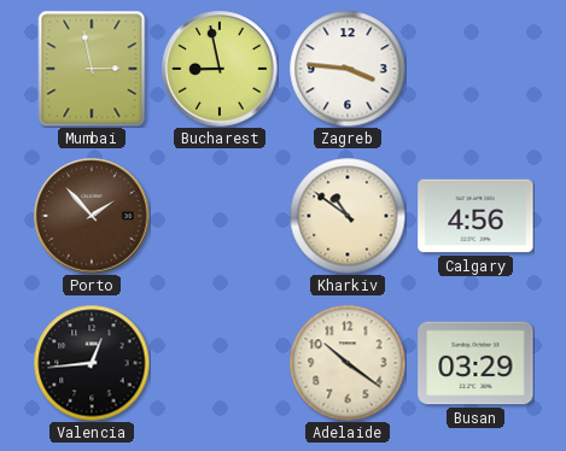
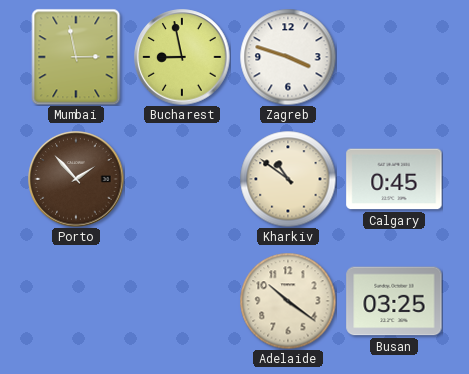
Zagreb: 3:46 -> 3:48 (288, 57)
Calgary: 4:56 -> 0:45 (394, 179)
Valencia: 12:44 -> none (92, 363)
Busan: 03:29 -> 03:25 (394, 301)
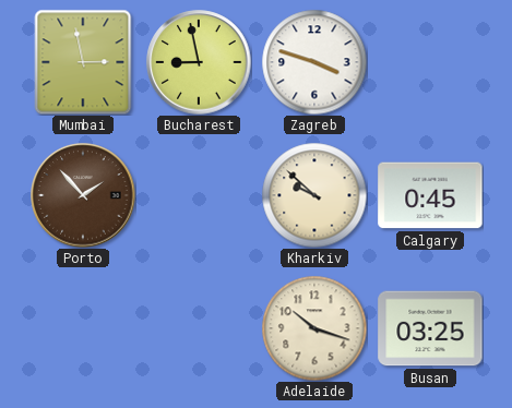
Kharkiv: 10:51 -> 9:52 (314, 195)
Adelaide: 10:21 -> 10:18 (314, 328)
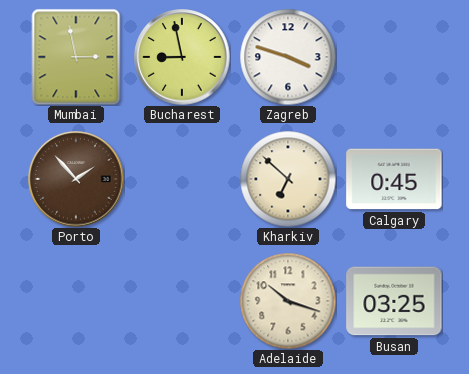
Kharkiv: 9:52 -> 6:52 (288, 179)
